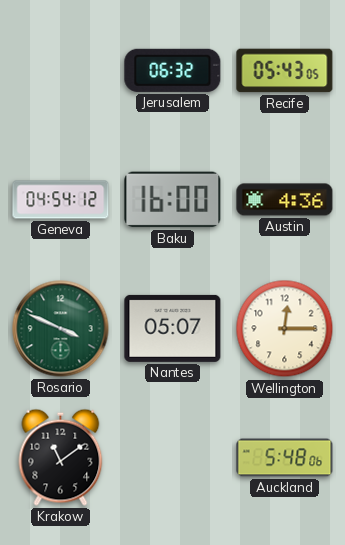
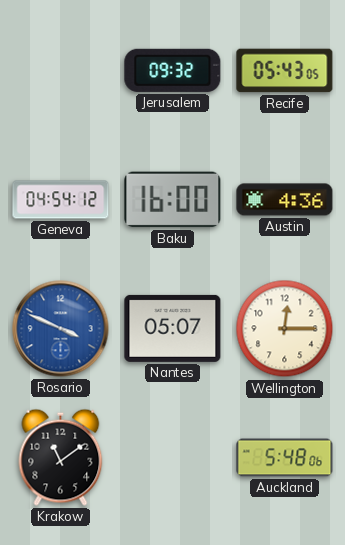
Jerusalem: 06:32 -> 09:32 (173, 70)
Rosario dial: green -> blue (61, 329)
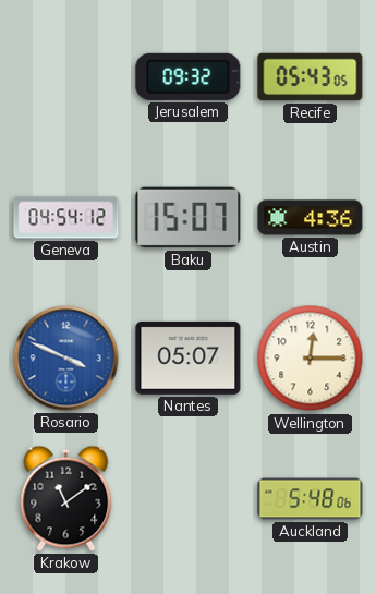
Baku: 16:00 -> 15:07 (189, 218)
